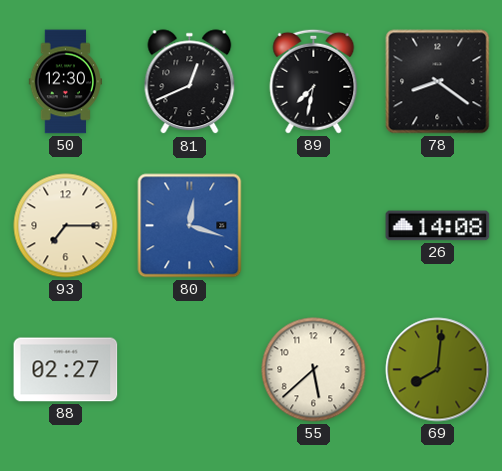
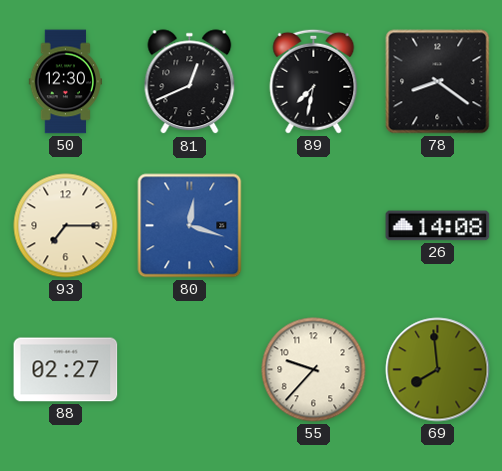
55: 5:38 -> 9:37 (314, 370)
69: 8:01 -> 7:59 (438, 370)
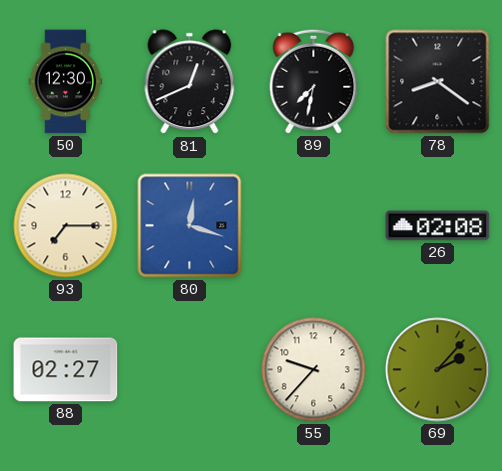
26: 14:08 -> 02:08 (438, 226)
69: 7:59 -> 2:07 (438, 370)
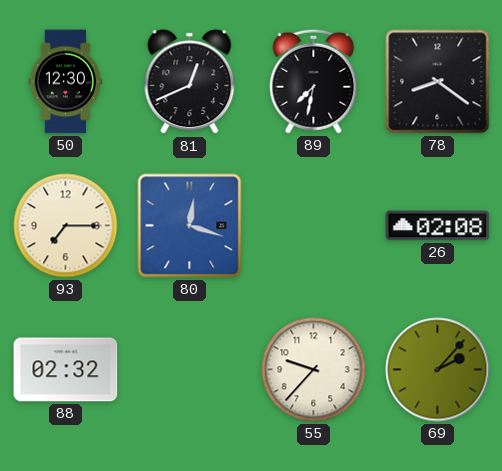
88: 02:27 -> 02:32 (66, 370)
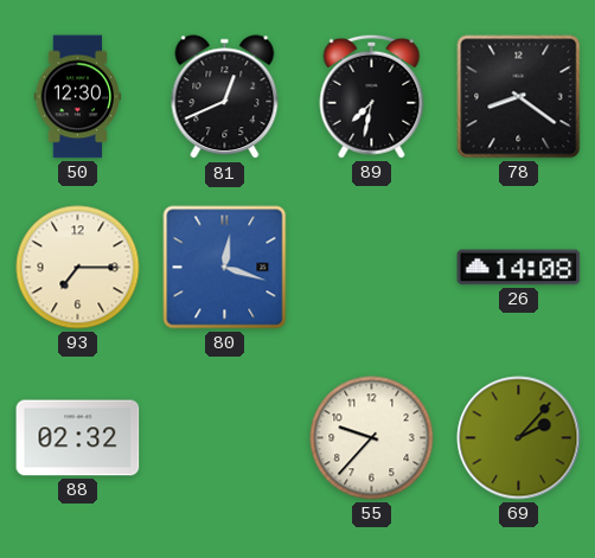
26: 02:08 -> 14:08 (519, 268)
